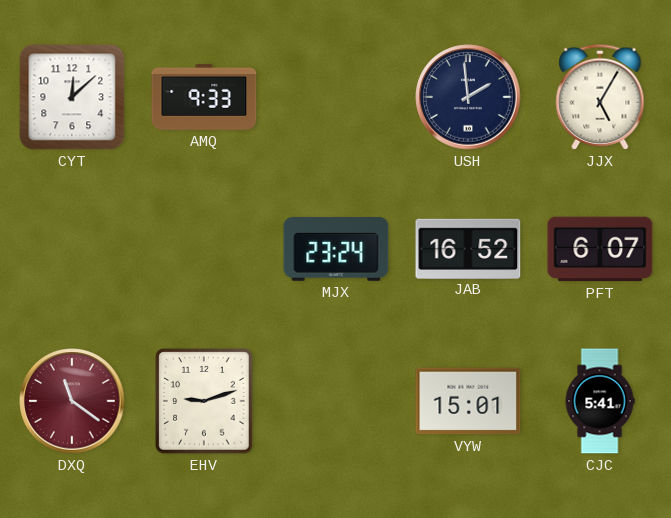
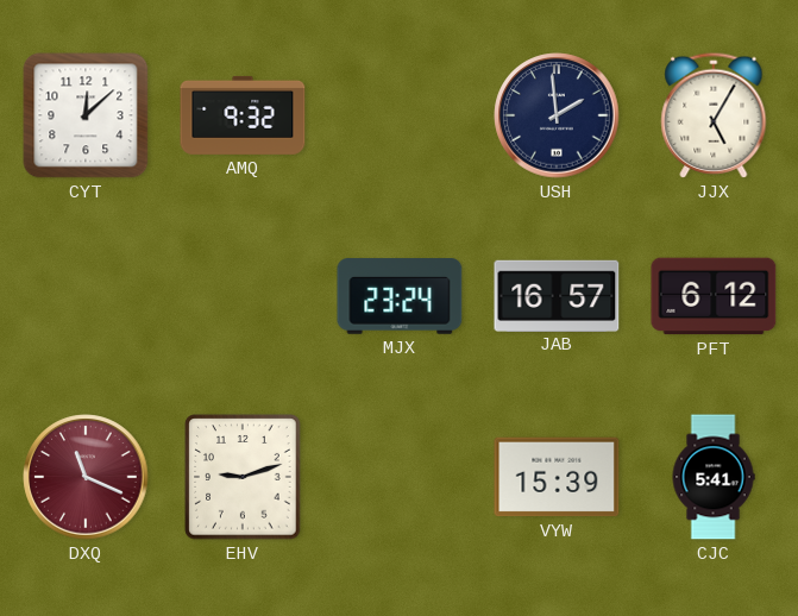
AMQ: 9:33 -> 9:32 (243, 115)
JAB: 16:52 -> 16:57 (557, 295)
PFT: 6:07 -> 6:12 (714, 296)
DXQ: 11:21 -> 11:19 (86, 477)
VYW: 15:01 -> 15:39 (557, 477)
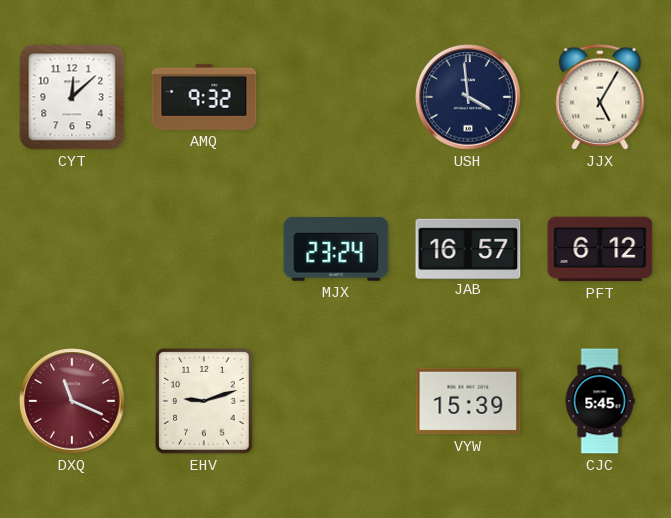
USH: 1:59 -> 3:59 (468, 97)
CJC: 5:41 -> 5:45 (600, 401)
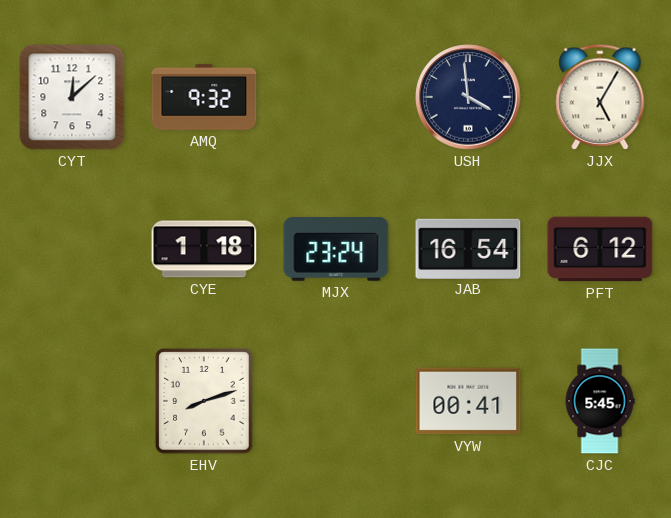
CYE: none -> 1:18 (204, 249)
JAB: 16:57 -> 16:54 (468, 248)
DXQ: 11:19 -> none (72, 401)
EHV: 9:12 -> 8:12 (204, 401)
VYW: 15:39 -> 00:41 (468, 401)
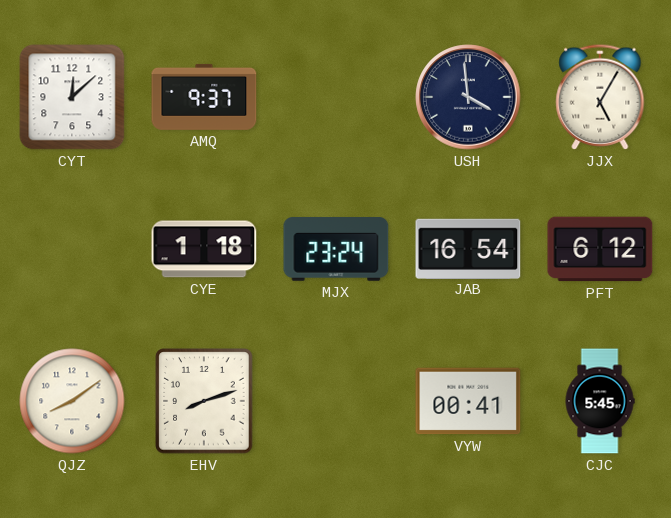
AMQ: 9:32 -> 9:37 (204, 97)
QJZ: none -> 8:09 (72, 401)
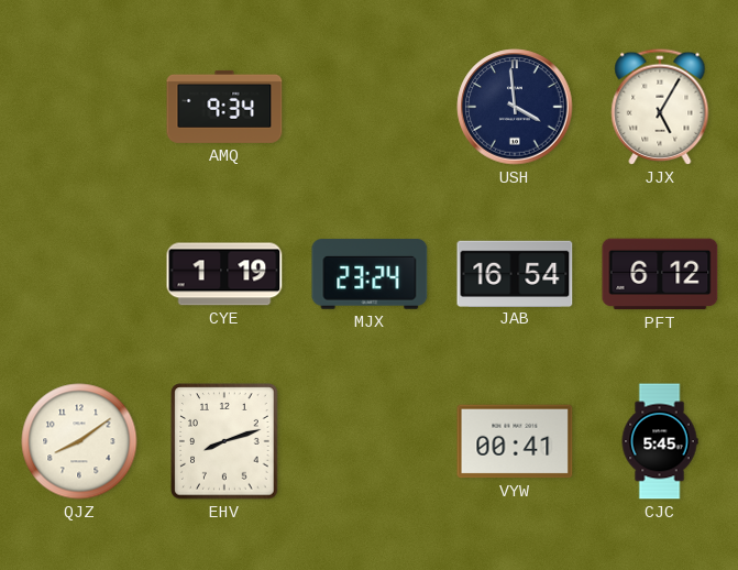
CYT: 12:08 -> none (72, 97)
AMQ: 9:37 -> 9:34 (224, 107)
CYE: 1:18 -> 1:19 (224, 274)
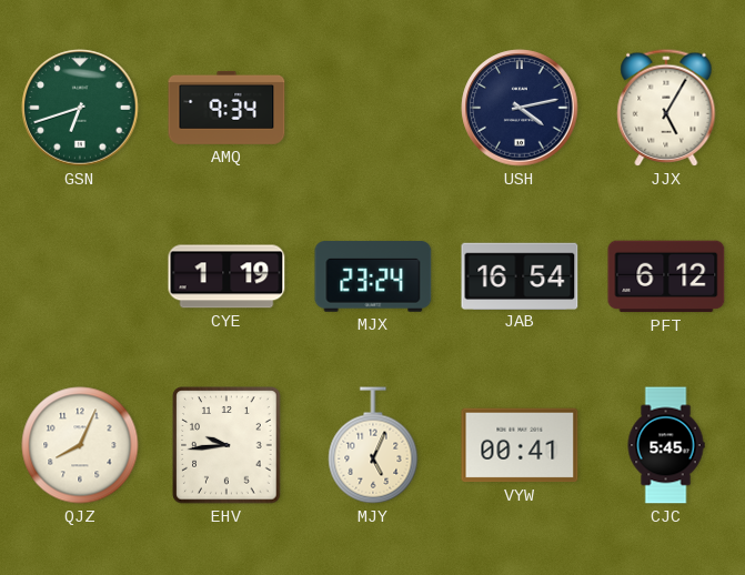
GSN: none -> 6:42 (80, 108)
USH: 3:59 -> 4:13 (520, 108)
QJZ: 8:09 -> 8:04 (80, 445)
EHV: 8:12 -> 9:44 (226, 445)
MJY: none -> 5:04 (373, 445)
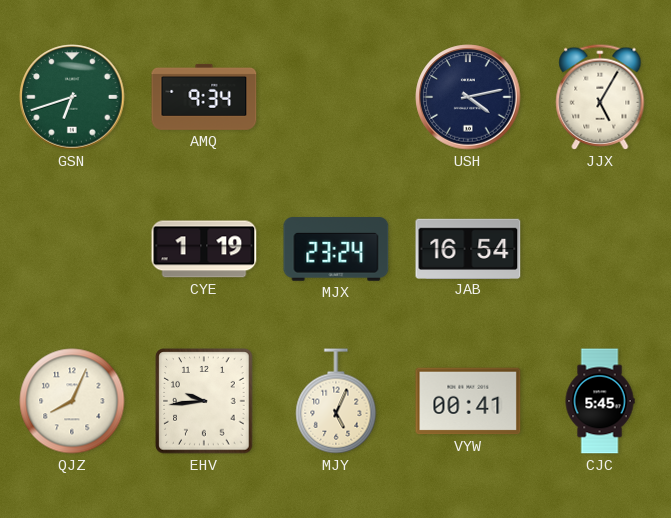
PFT: 6:12 -> none (666, 276)
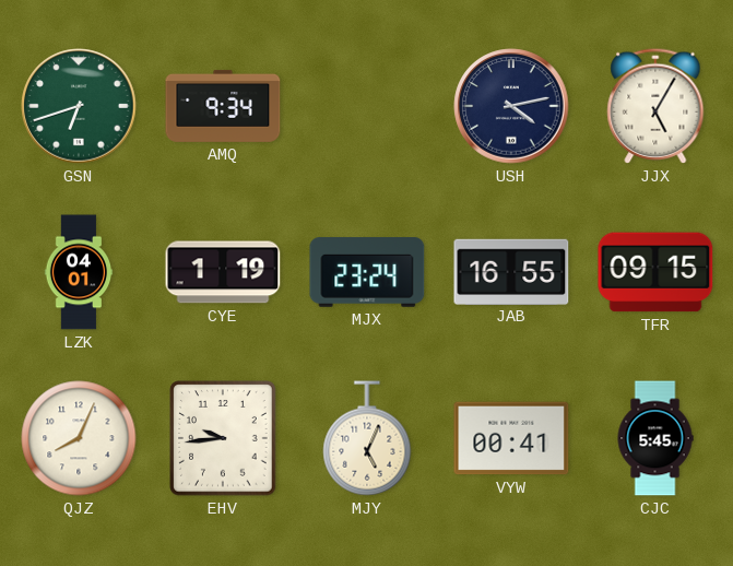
LZK: none -> 04:01 (79, 272)
JAB: 16:54 -> 16:55 (511, 271)
TFR: none -> 09:15 (655, 272)
